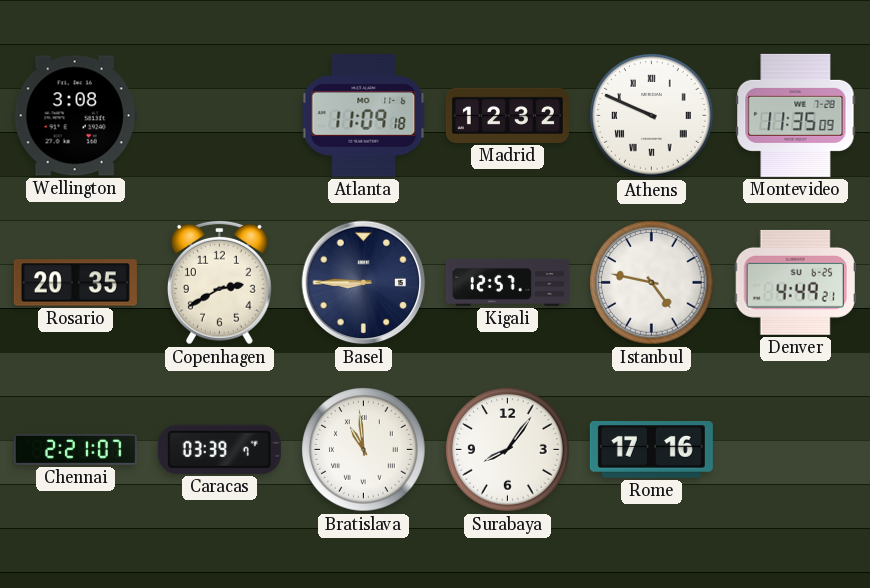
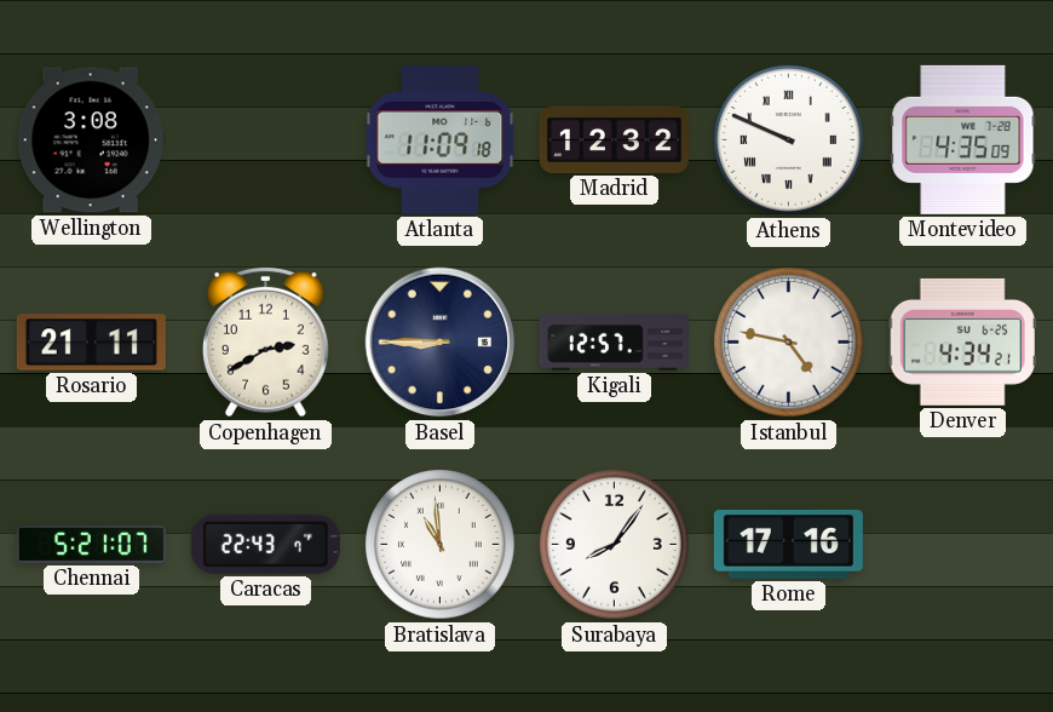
Montevideo: 11:35 -> 4:35 (963, 139)
Rosario: 20:35 -> 21:11 (91, 343)
Denver: 4:49 -> 4:34 (962, 341)
Chennai: 2:21 -> 5:21 (91, 545)
Caracas: 03:39 -> 22:43 (265, 544)
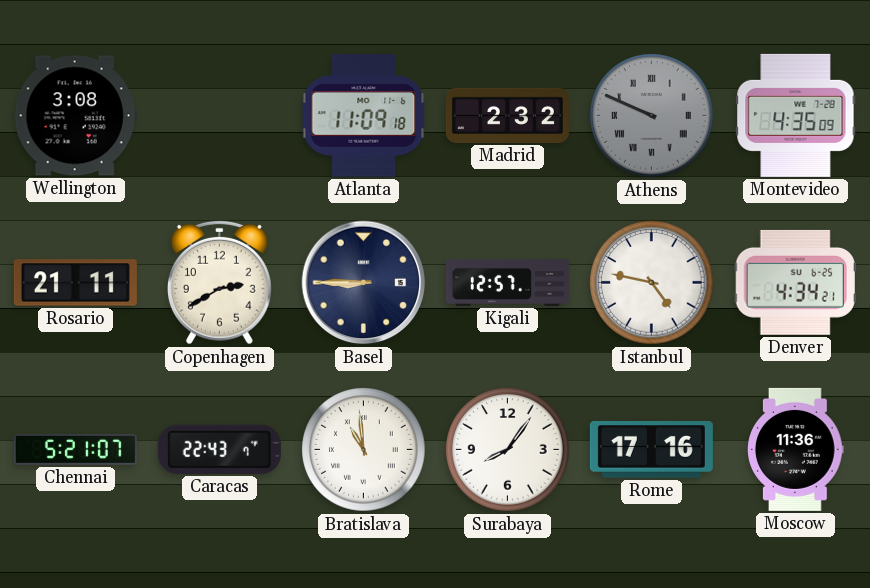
Madrid: 12:32 -> 2:32 (507, 115)
Athens dial: white -> grey (652, 116)
Moscow: none -> 11:36 (796, 449)
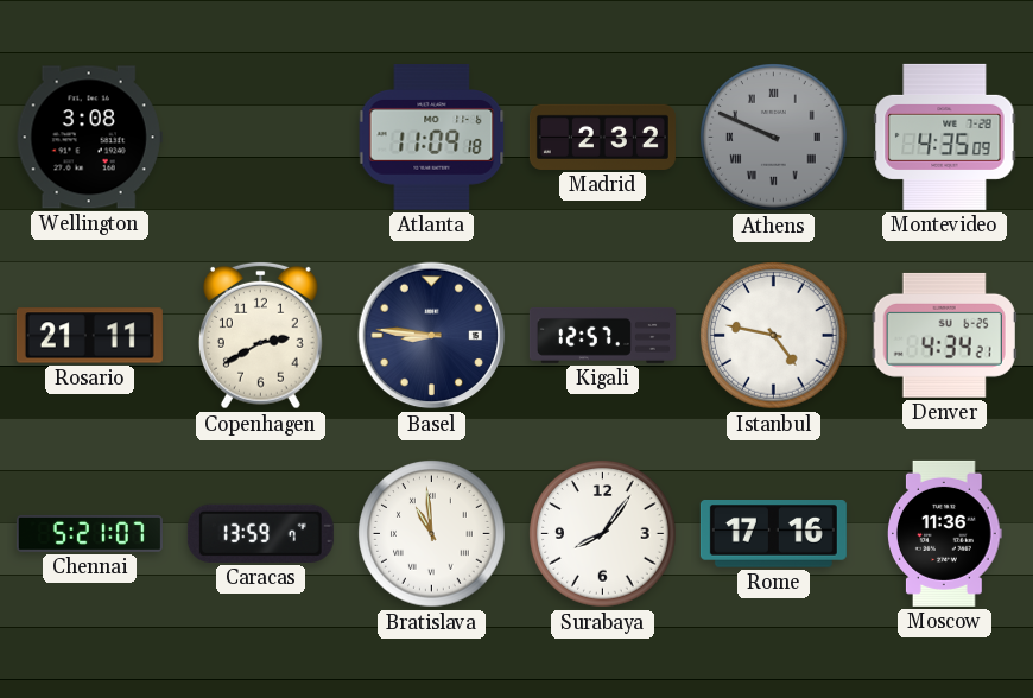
Basel: 8:45 -> 8:46 (432, 336)
Caracas: 22:43 -> 13:59 (260, 533)
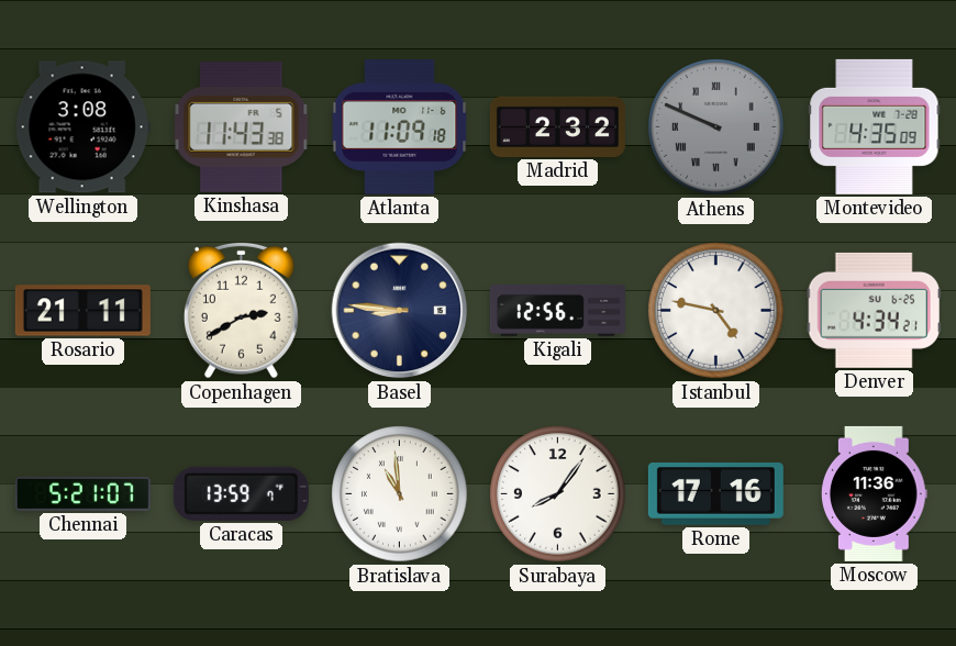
Kinshasa: none -> 11:43 (242, 127)
Kigali: 12:57 -> 12:56 (557, 310)
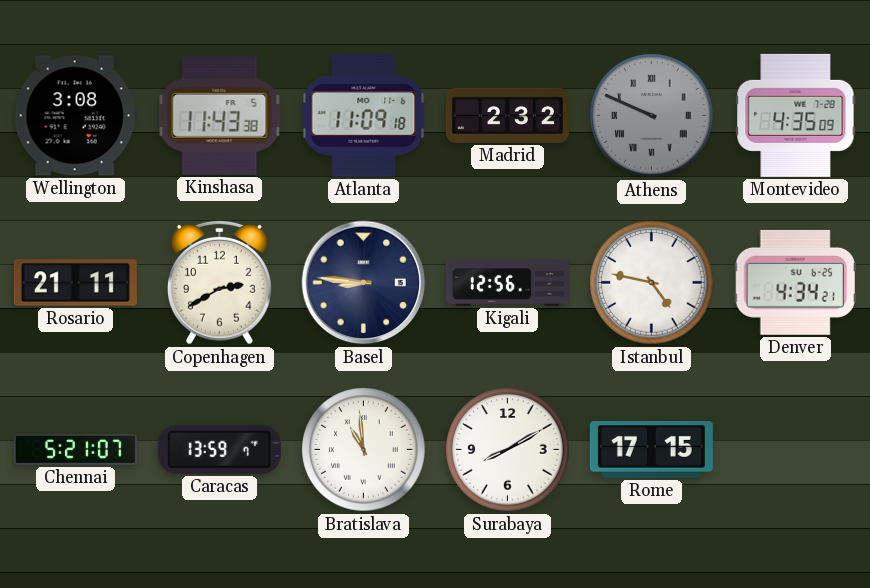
Surabaya: 8:06 -> 8:10 (508, 450)
Rome: 17:16 -> 17:15 (651, 450)
Moscow: 11:36 -> none (875, 493)
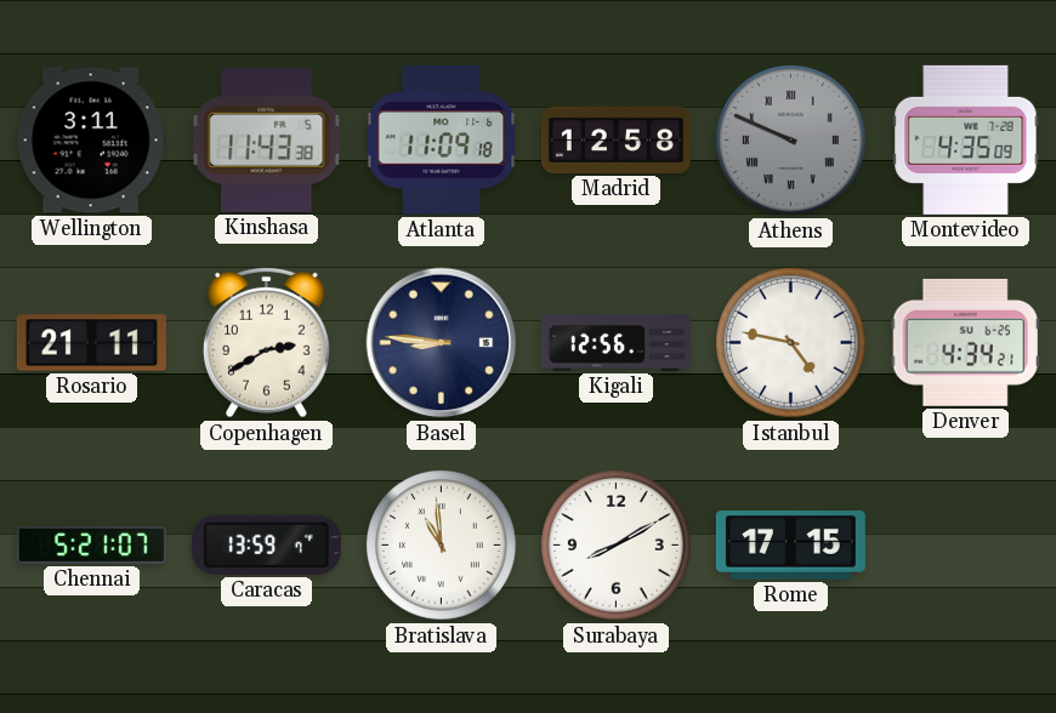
Wellington: 3:08 -> 3:11 (91, 141)
Madrid: 2:32 -> 12:58 (615, 139)
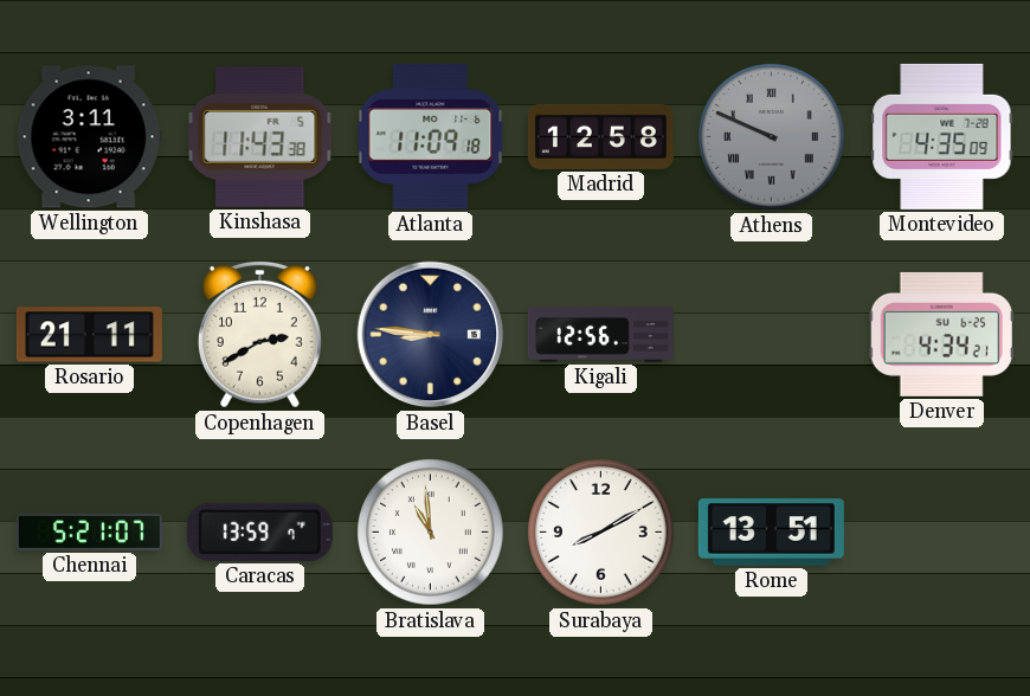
Istanbul: 4:47 -> none (791, 343)
Rome: 17:15 -> 13:51 (771, 533)
